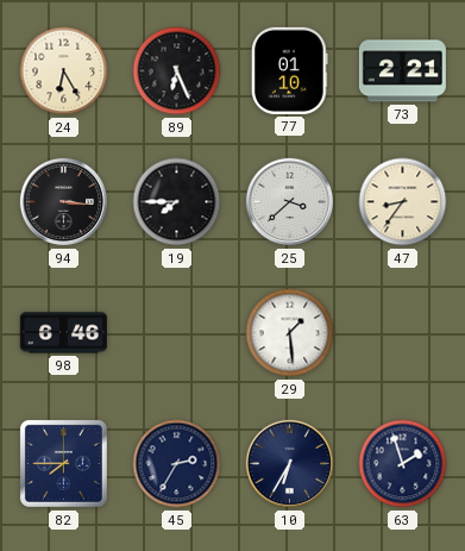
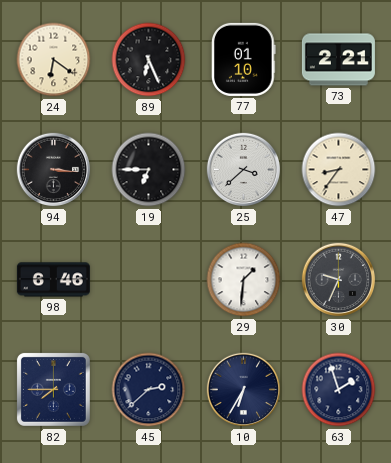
24: 6:25 -> 6:21 (54, 60)
19: 7:45 -> 6:45 (149, 170)
29: 1:29 -> 1:31 (244, 280)
30: none -> 9:34 (339, 280)
45: 2:35 -> 2:38 (149, 390)
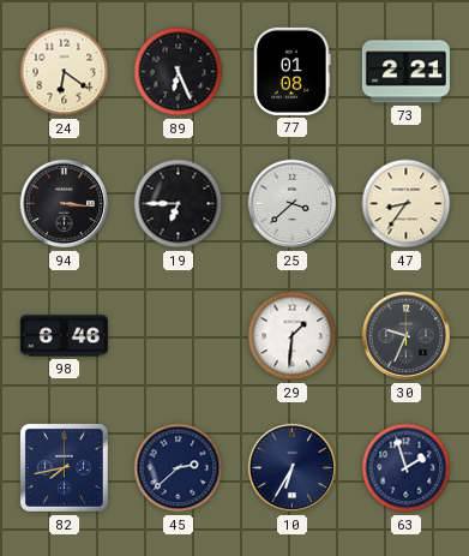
77: 01:10 -> 01:08 (293, 71)
82: 7:45 -> 7:43 (64, 467)
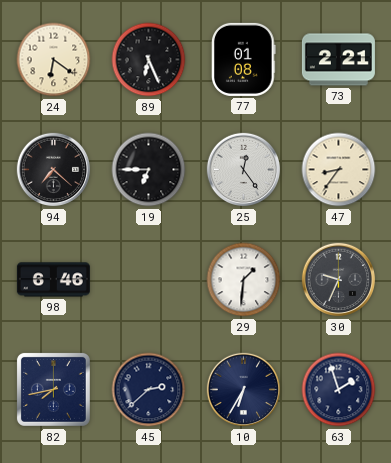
94: 3:16 -> 7:22 (54, 170)
25: 3:38 -> 12:24 (244, 170)
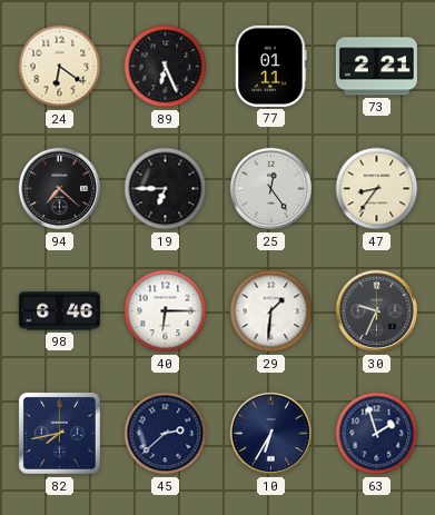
77: 01:08 -> 01:11 (271, 66)
40: none -> 6:15 (166, 311)
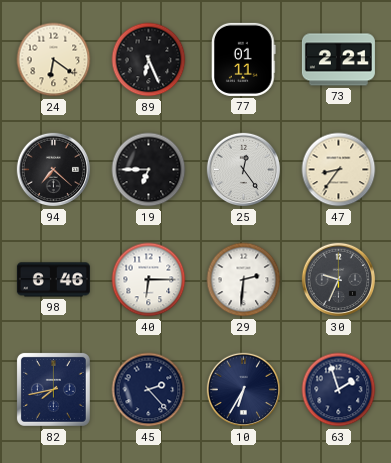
29: 1:31 -> 2:31 (244, 280)
45: 2:38 -> 2:23 (149, 390)
